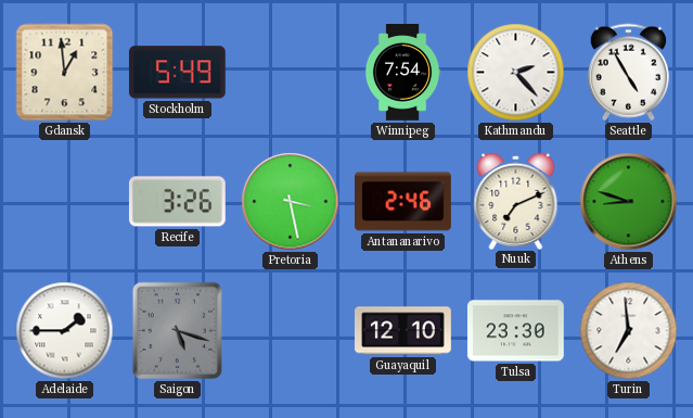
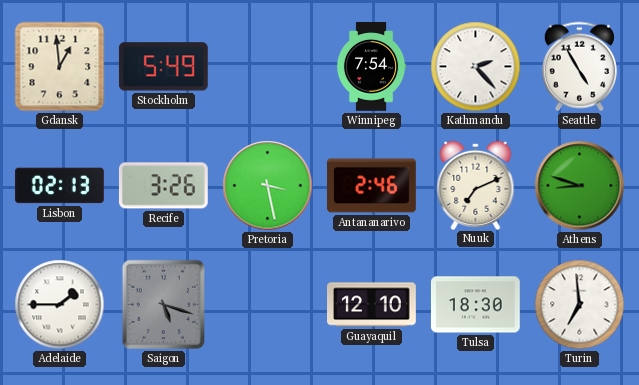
Lisbon: none -> 02:13 (59, 186)
Tulsa: 23:30 -> 18:30 (475, 305)
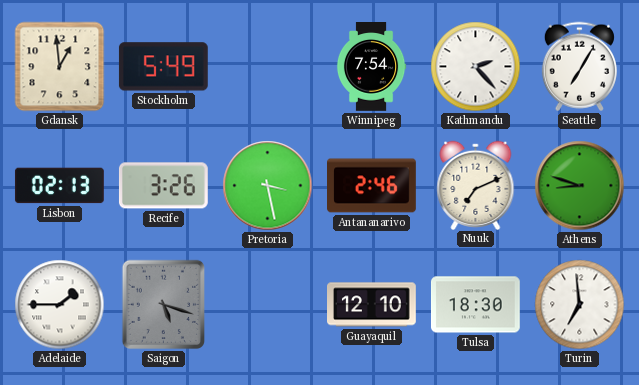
Seattle: 4:55 -> 7:05 (579, 67)
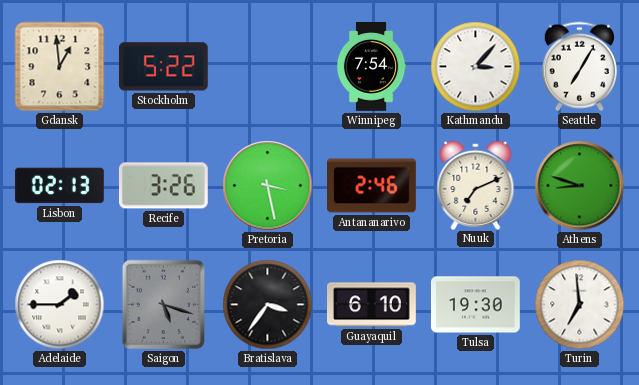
Stockholm: 5:49 -> 5:22 (163, 67)
Kathmandu: 2:23 -> 3:07 (476, 67)
Bratislava: none -> 3:36 (268, 305)
Guayaquil: 12:10 -> 6:10 (372, 305)
Tulsa: 18:30 -> 19:30 (475, 305)
